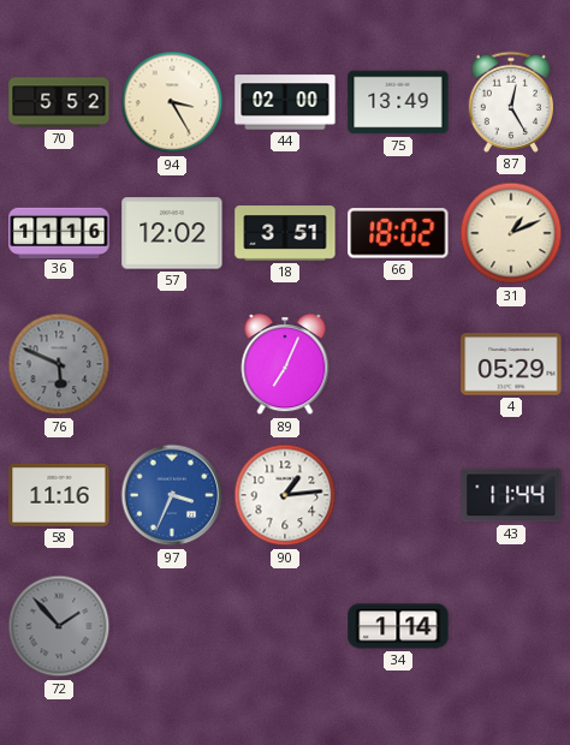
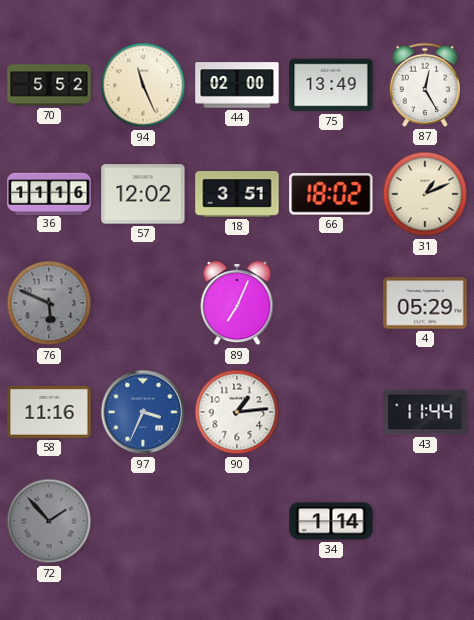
94: 3:25 -> 11:26 (143, 85)
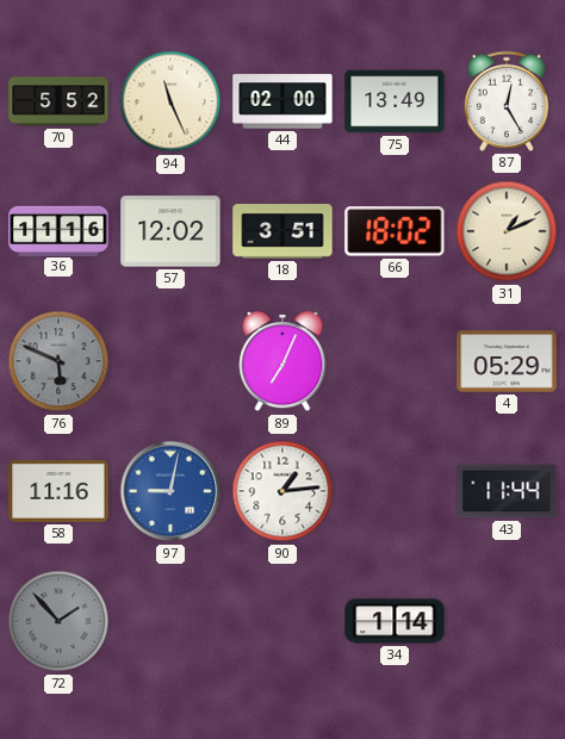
97: 3:34 -> 9:02 (170, 491)
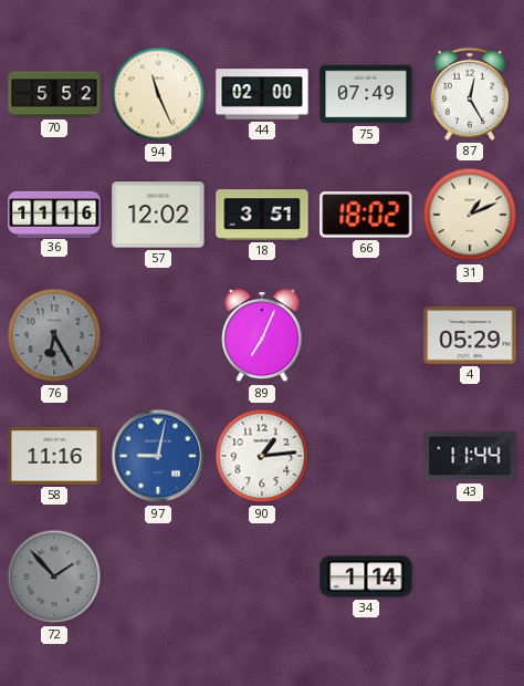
75: 13:49 -> 07:49 (366, 94)
76: 5:49 -> 6:25 (54, 335)
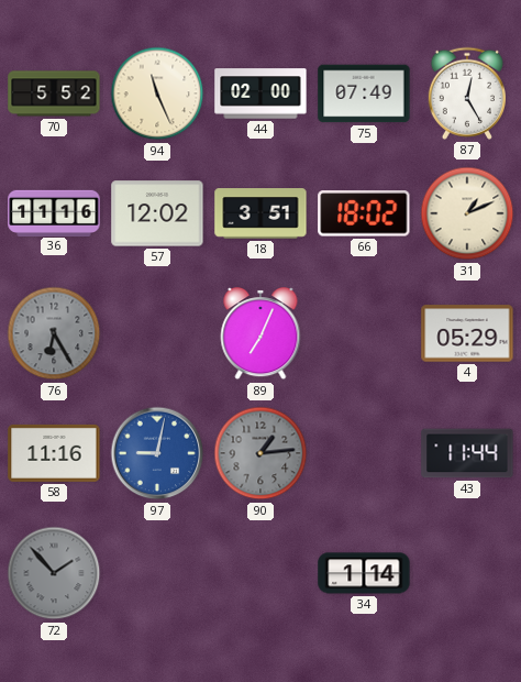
90 dial: white -> grey (260, 453)
